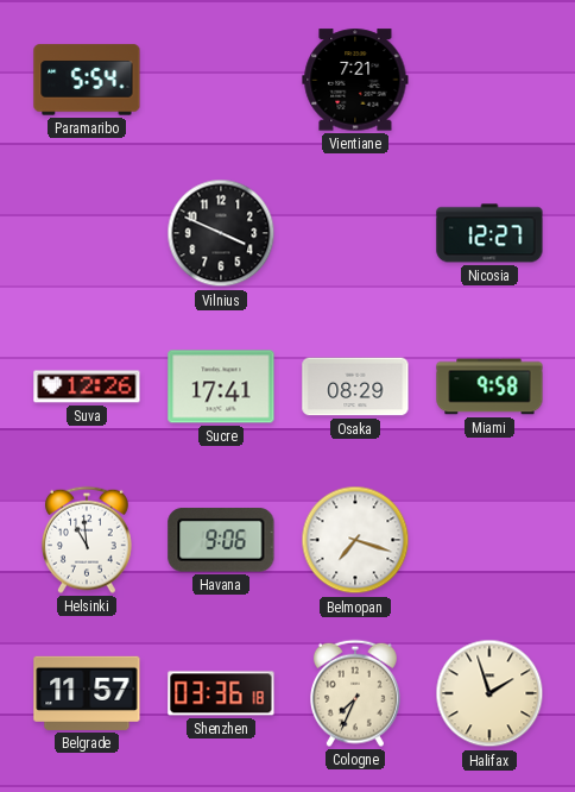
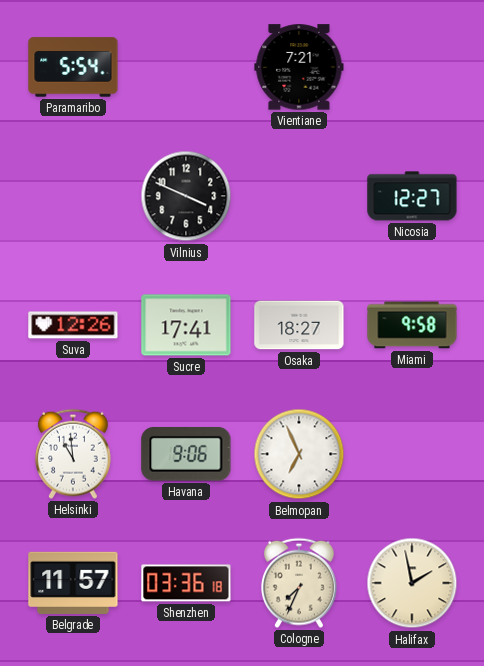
Osaka: 08:29 -> 18:27 (299, 325)
Belmopan: 7:18 -> 6:56 (299, 454)
Halifax: 1:57 -> 1:58 (412, 583)
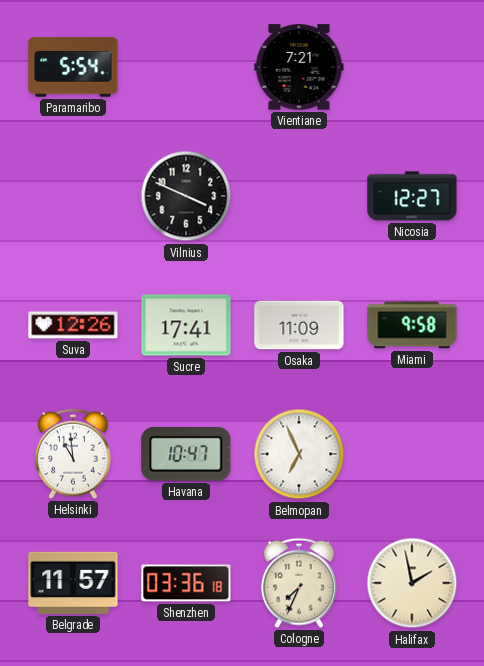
Osaka: 18:27 -> 11:09 (299, 325)
Havana: 9:06 -> 10:47 (186, 454)
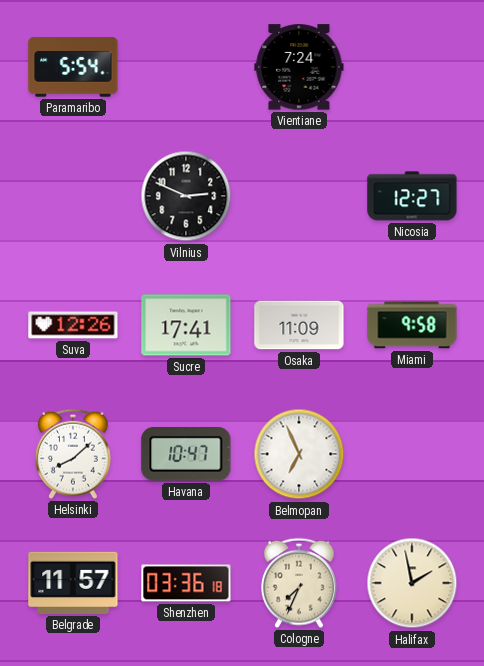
Vientiane: 7:21 -> 7:24 (299, 67)
Vilnius: 3:49 -> 2:49 (186, 196)
Helsinki: 10:59 -> 8:08 (73, 454)
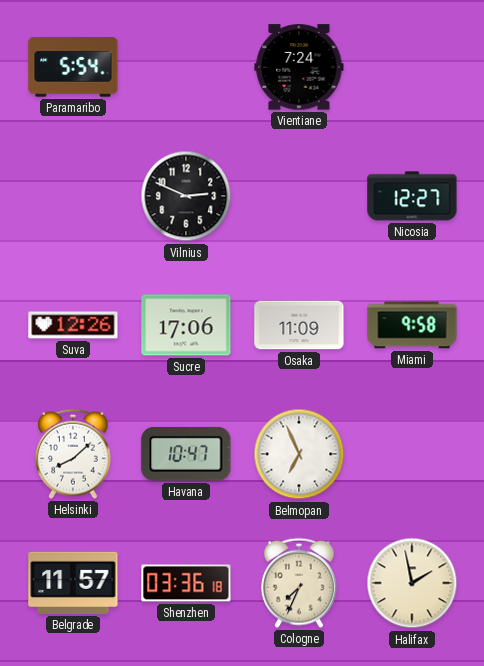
Sucre: 17:41 -> 17:06 (186, 325)
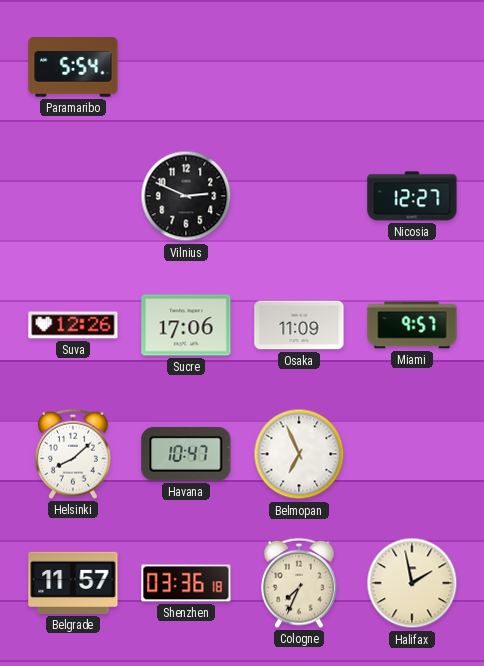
Vientiane: 7:24 -> none (299, 67)
Miami: 9:58 -> 9:57 (412, 325)
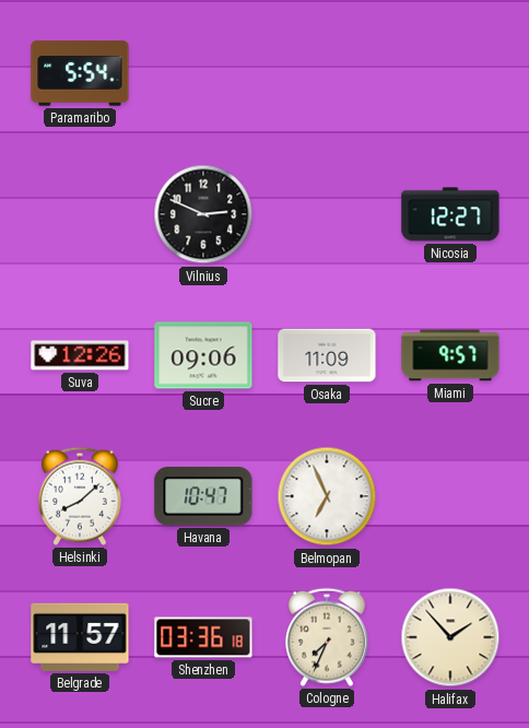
Sucre: 17:06 -> 09:06 (203, 355)
Halifax: 1:58 -> 1:53 (450, 637)
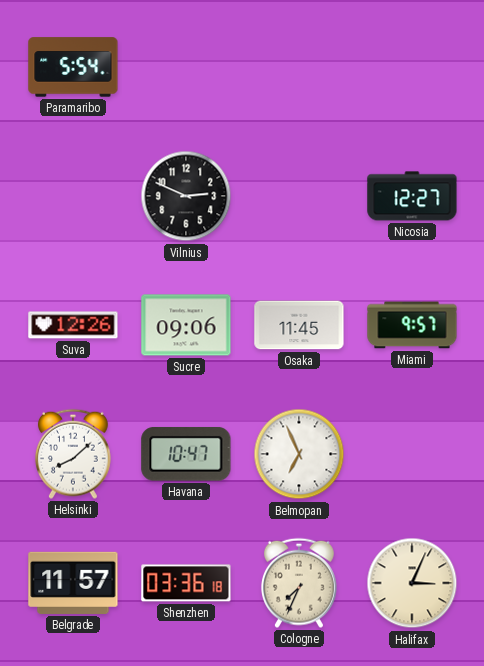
Osaka: 11:09 -> 11:45 (299, 325)
Halifax: 1:53 -> 3:04 (412, 583)
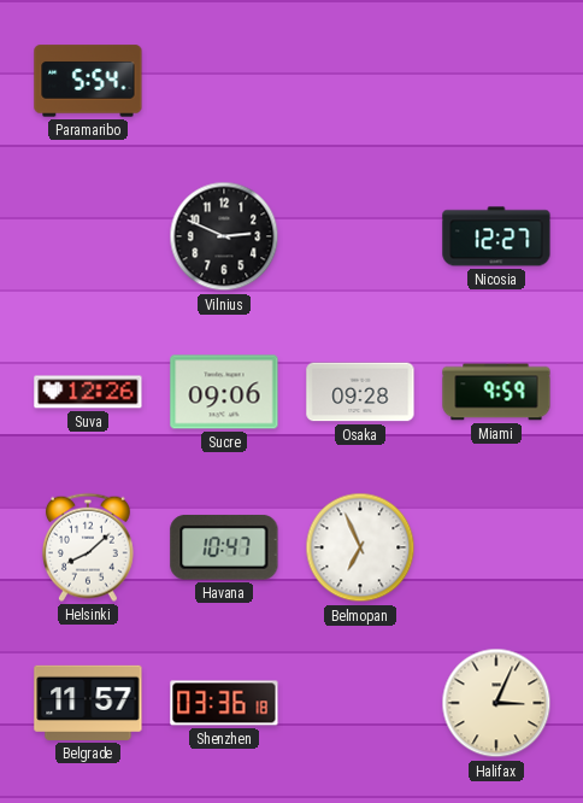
Osaka: 11:45 -> 09:28 (360, 392)
Miami: 9:57 -> 9:59 (496, 392)
Cologne: 7:34 -> none (299, 583)
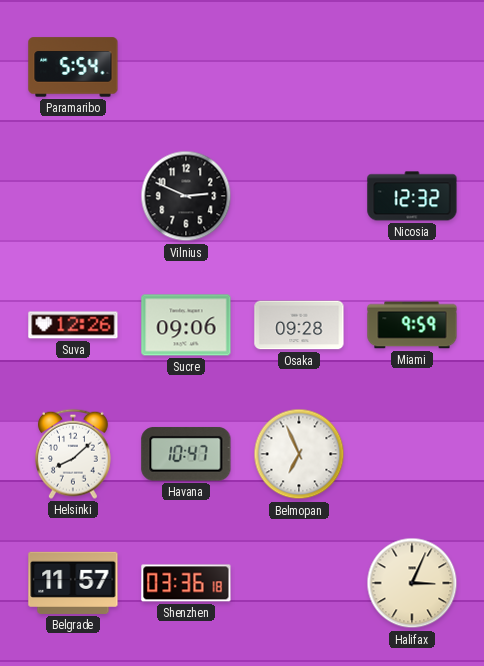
Nicosia: 12:27 -> 12:32 (412, 196)
